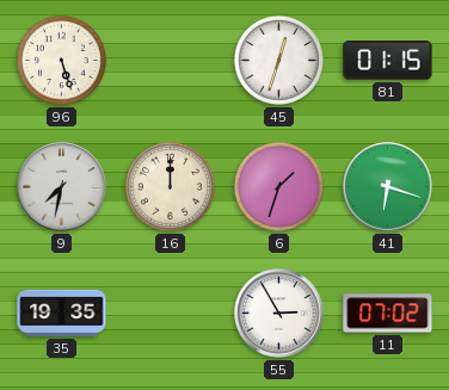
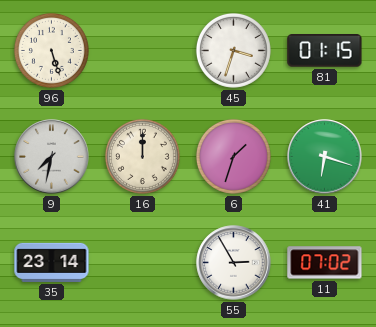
45: 12:33 -> 3:33 (233, 50)
35: 19:35 -> 23:14 (52, 262)
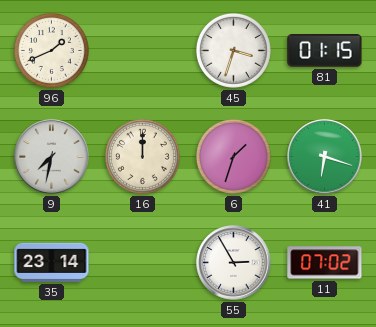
96: 5:27 -> 1:41 (51, 50)
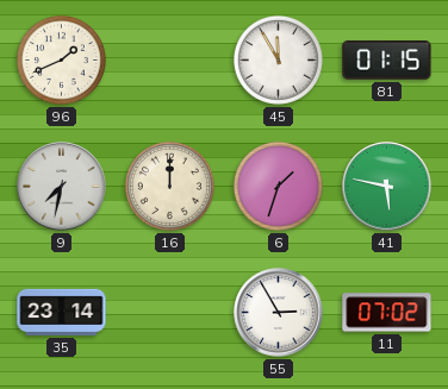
45: 3:33 -> 11:55 (278, 59)
41: 6:18 -> 5:47 (387, 187)
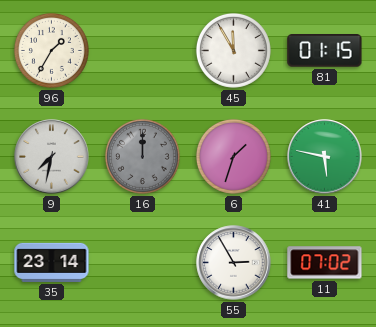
96: 1:41 -> 1:35 (51, 50)
16 dial: cream -> grey (142, 156)
